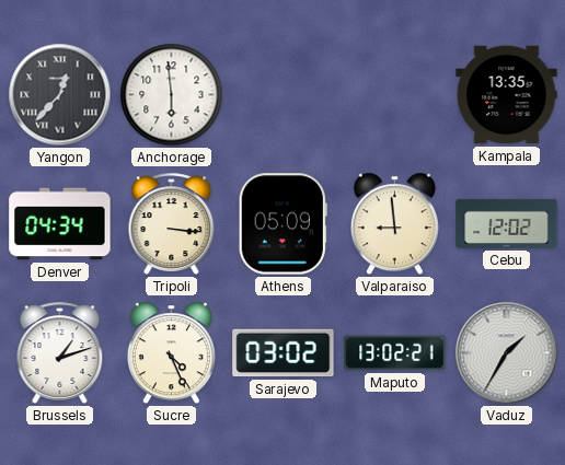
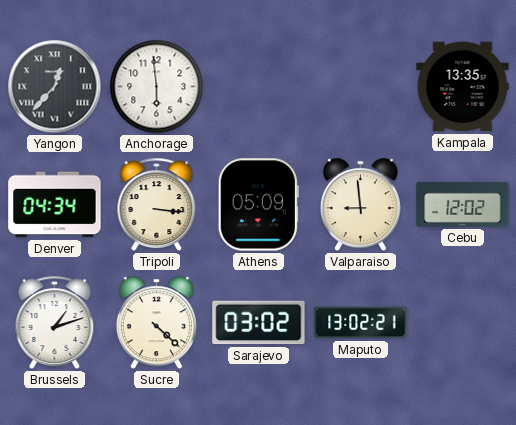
Sucre: 4:26 -> 4:22 (156, 323)
Vaduz: 1:35 -> none (507, 353)
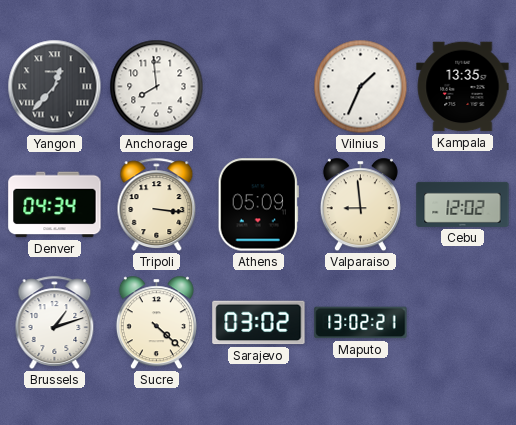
Anchorage: 5:59 -> 7:59 (157, 87)
Vilnius: none -> 1:34 (361, 87)
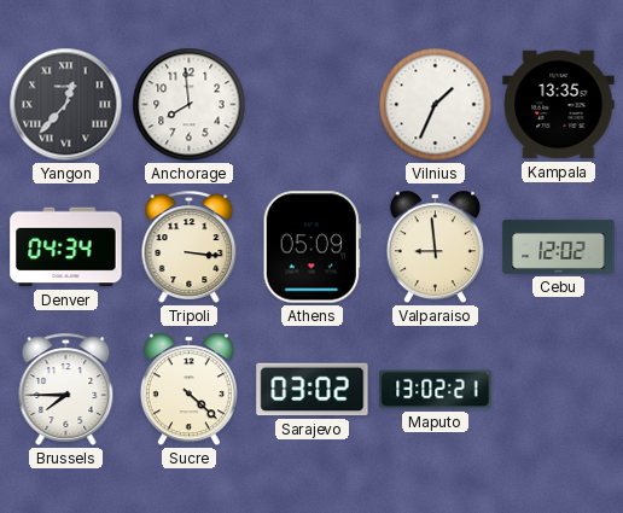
Brussels: 1:12 -> 7:45 (66, 389)
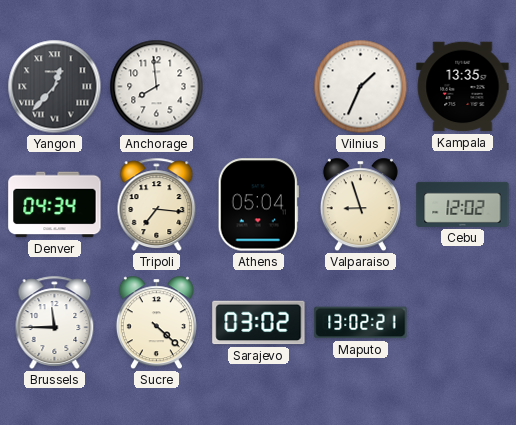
Tripoli: 3:16 -> 7:16 (157, 204)
Athens: 05:09 -> 05:04 (258, 205)
Valparaiso: 8:59 -> 8:57 (360, 205)
Brussels: 7:45 -> 11:45 (55, 322)
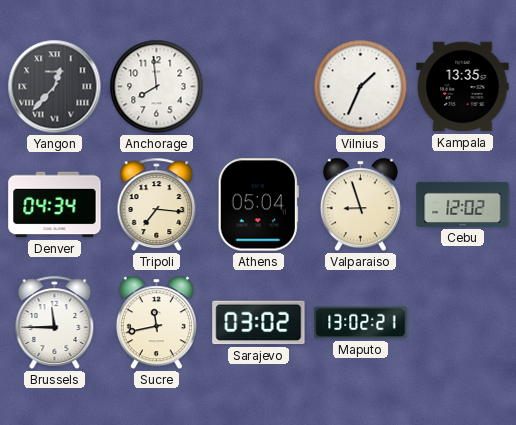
Sucre: 4:22 -> 11:43 (156, 323)
